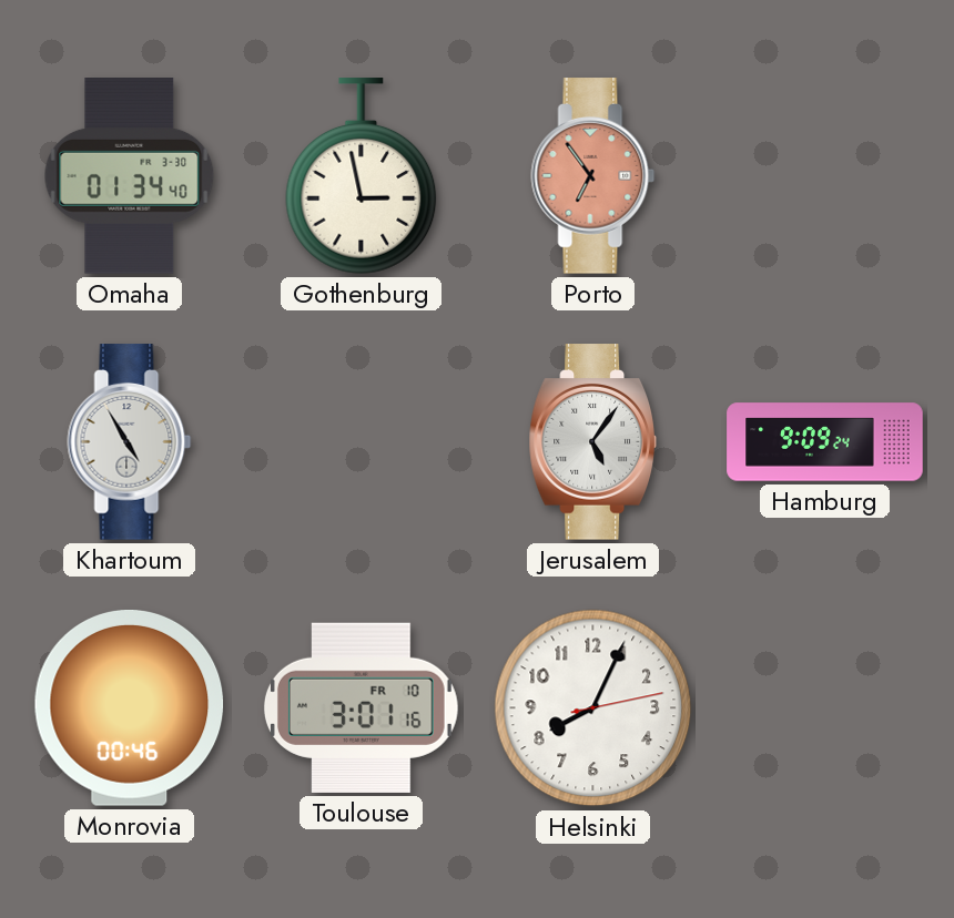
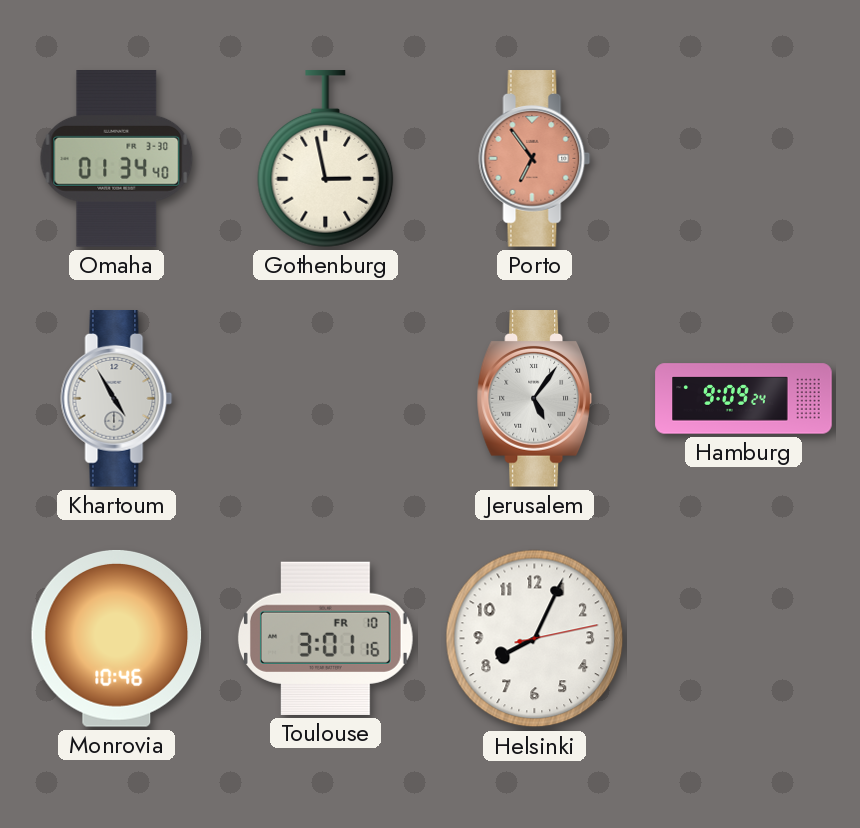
Monrovia: 00:46 -> 10:46 (117, 639)
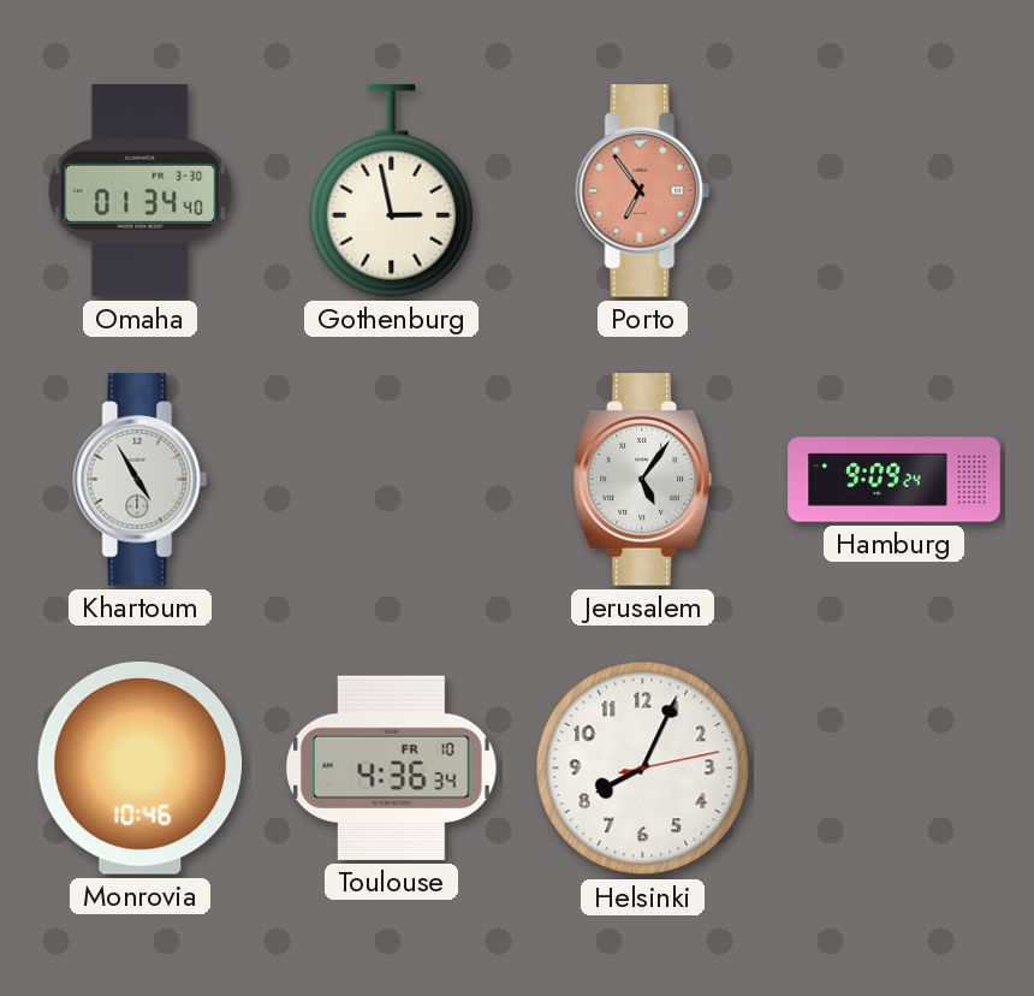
Toulouse: 3:01 -> 4:36 (391, 767)
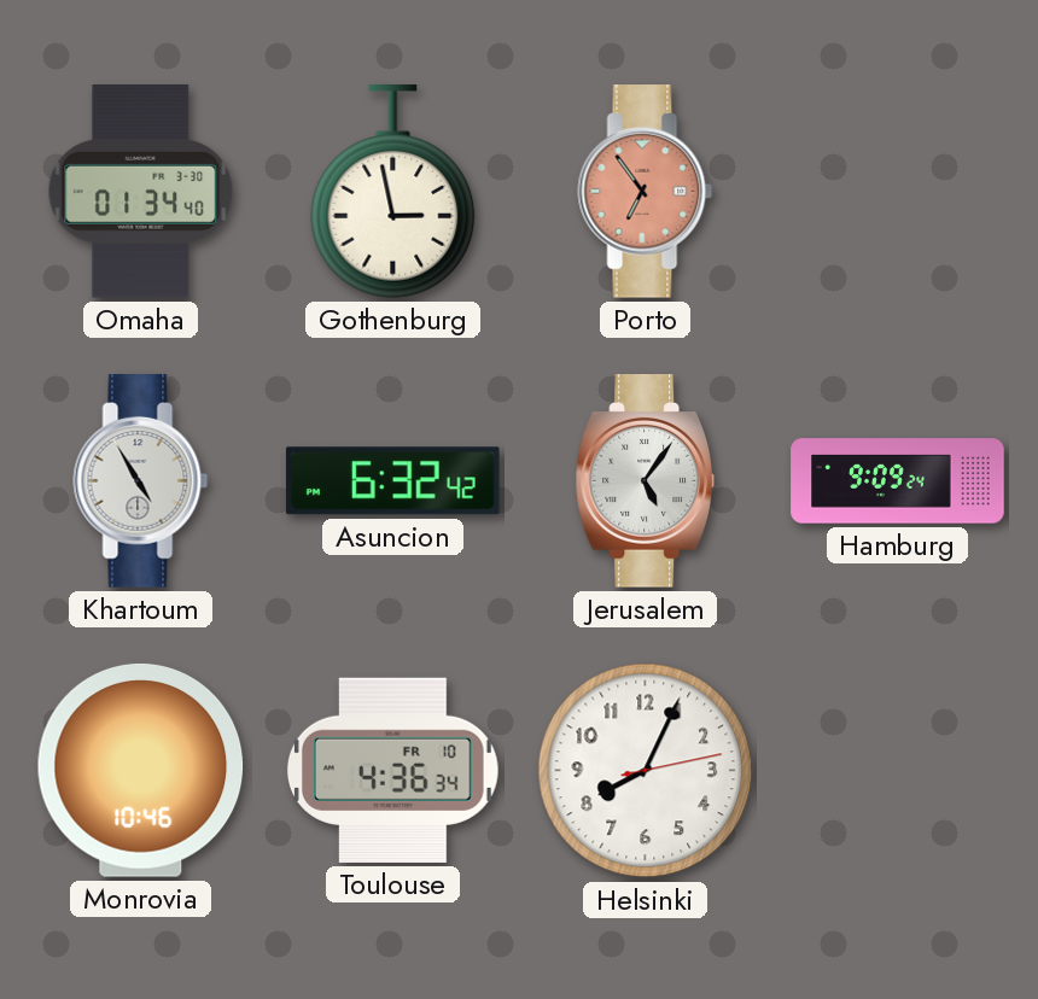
Asuncion: none -> 6:32 (392, 481)
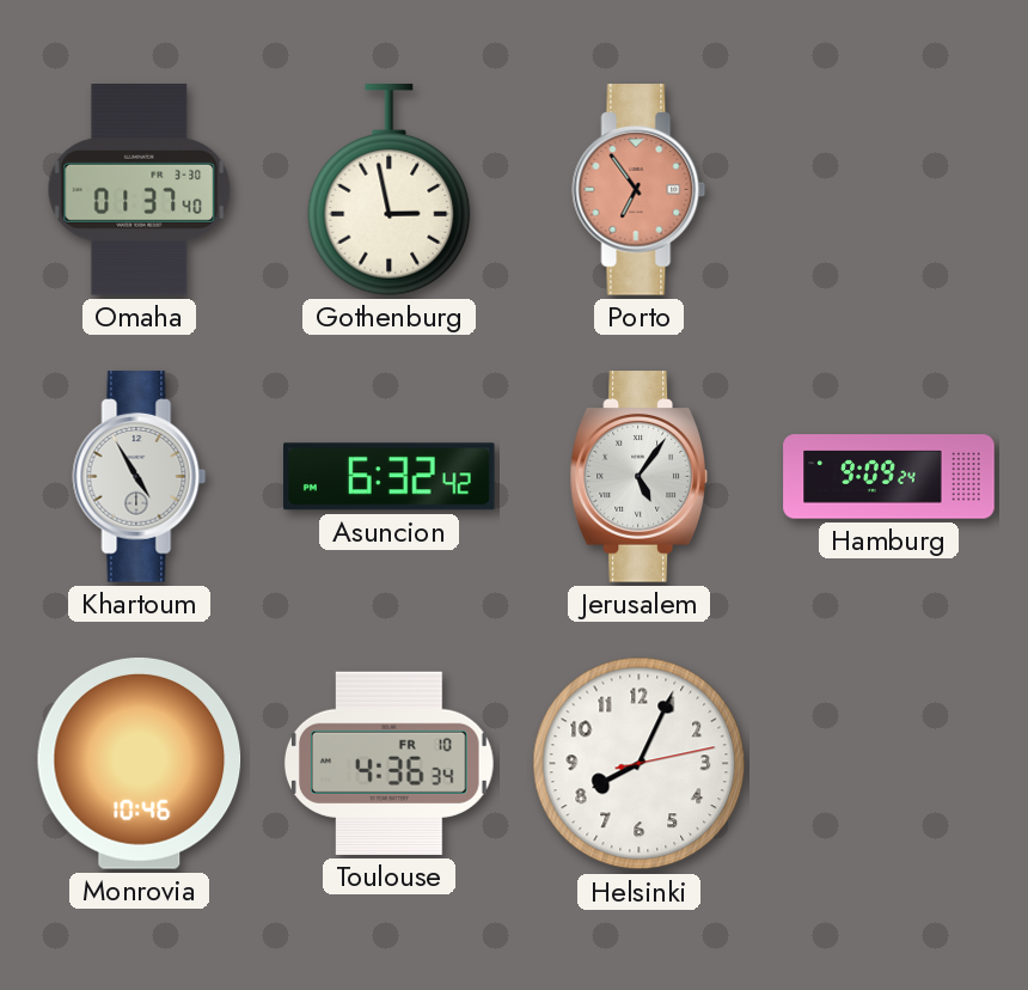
Omaha: 01:34 -> 01:37 (140, 190)
